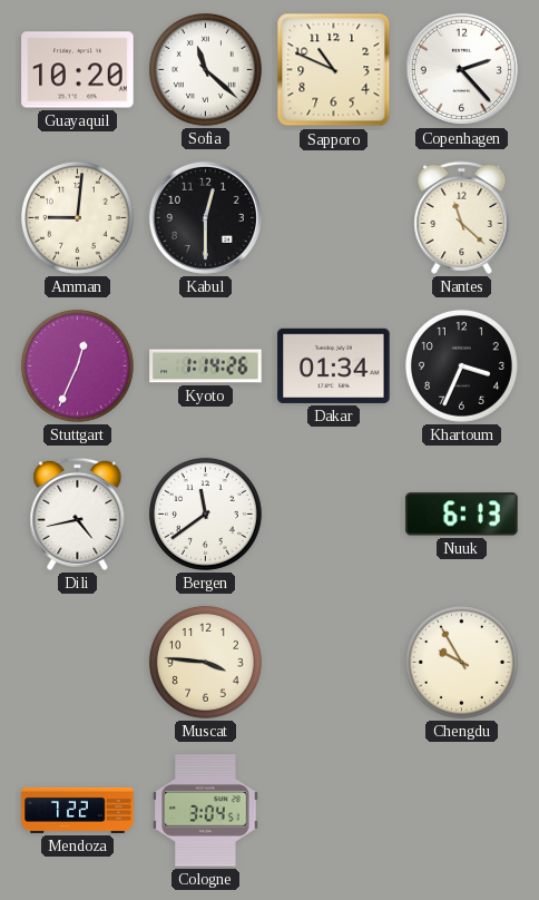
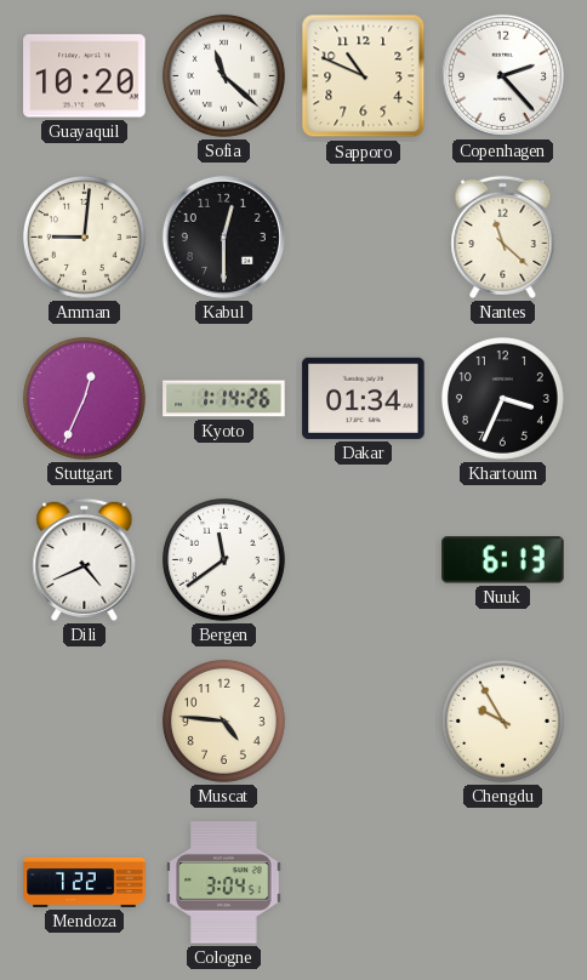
Dili: 4:43 -> 4:41 (85, 559)
Muscat: 3:46 -> 4:46 (223, 720)
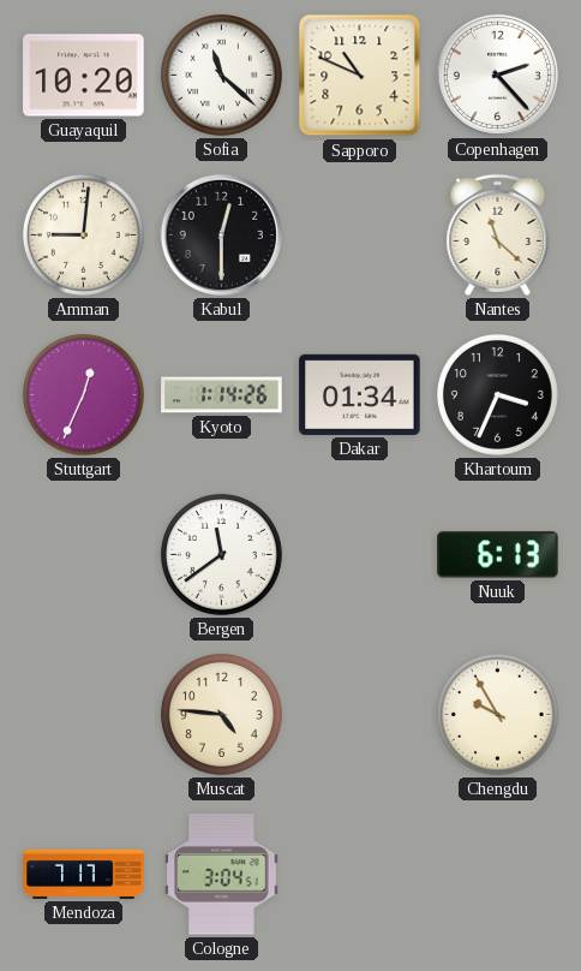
Dili: 4:41 -> none (85, 559)
Mendoza: 7:22 -> 7:17 (84, 874)
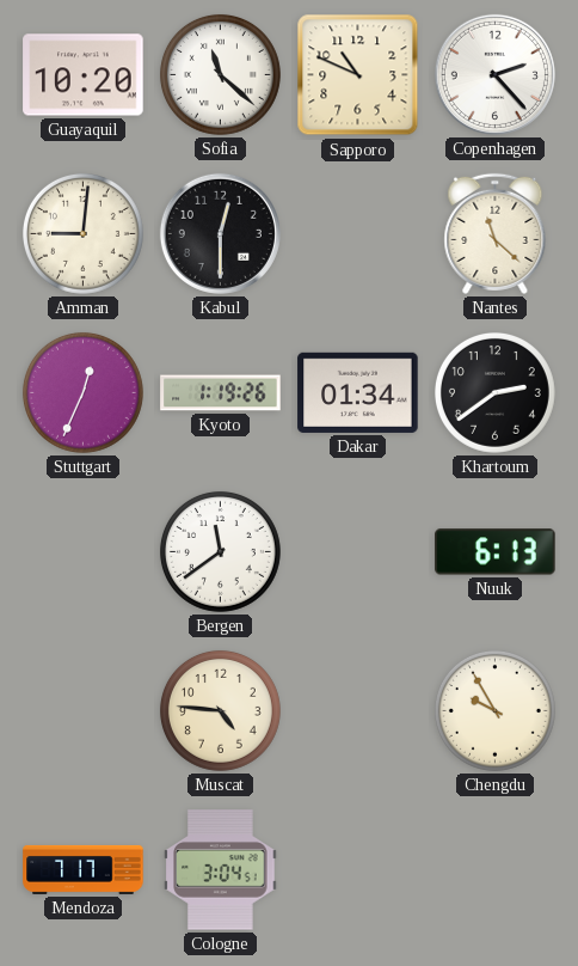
Kyoto: 1:14 -> 1:19 (221, 393)
Khartoum: 3:34 -> 2:39 (494, 392)
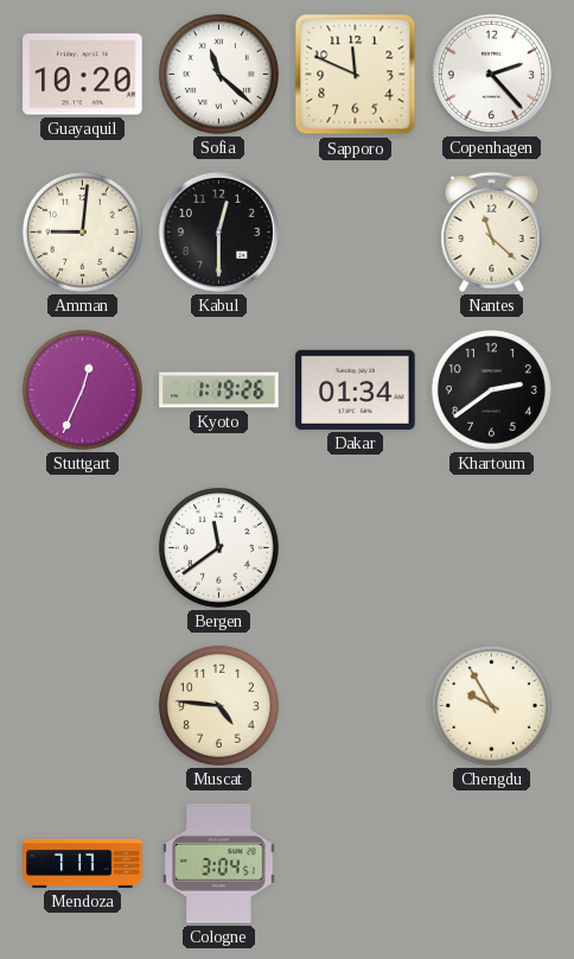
Sapporo: 10:49 -> 11:49 (356, 75)
Nuuk: 6:13 -> none (496, 552)
